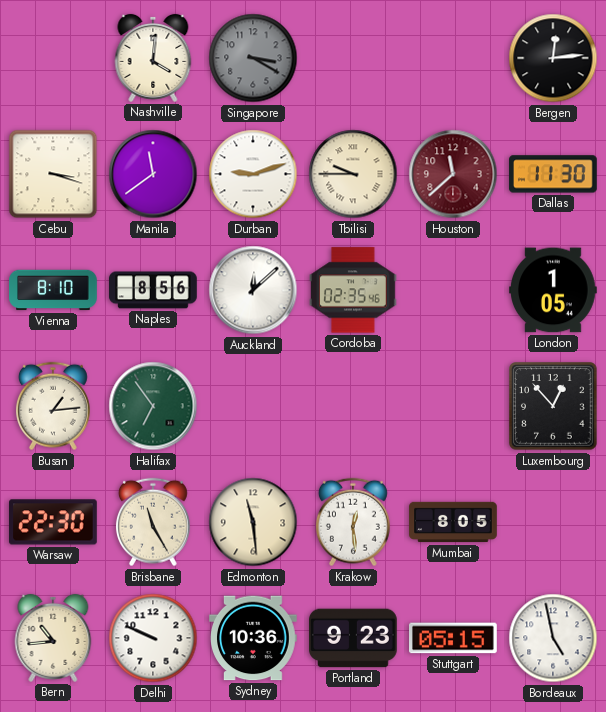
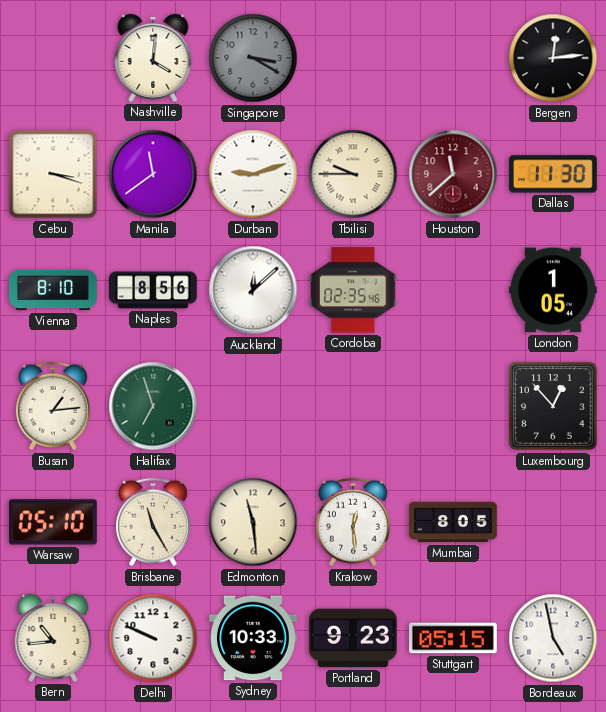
Halifax: 6:54 -> 6:57 (153, 406)
Warsaw: 22:30 -> 05:10 (54, 522)
Sydney: 10:36 -> 10:33 (254, 638)
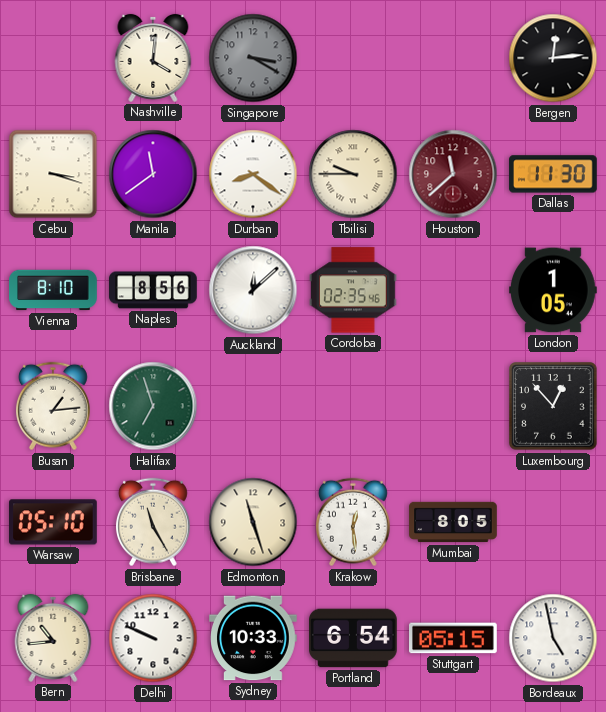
Durban: 9:12 -> 8:21 (253, 174)
Edmonton: 11:29 -> 11:27 (253, 522)
Portland: 9:23 -> 6:54 (354, 638)
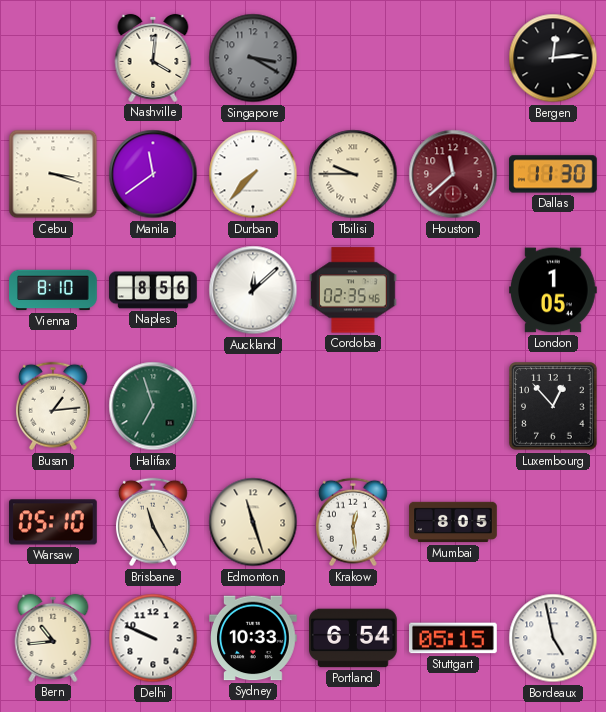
Durban: 8:21 -> 7:37 (253, 174)
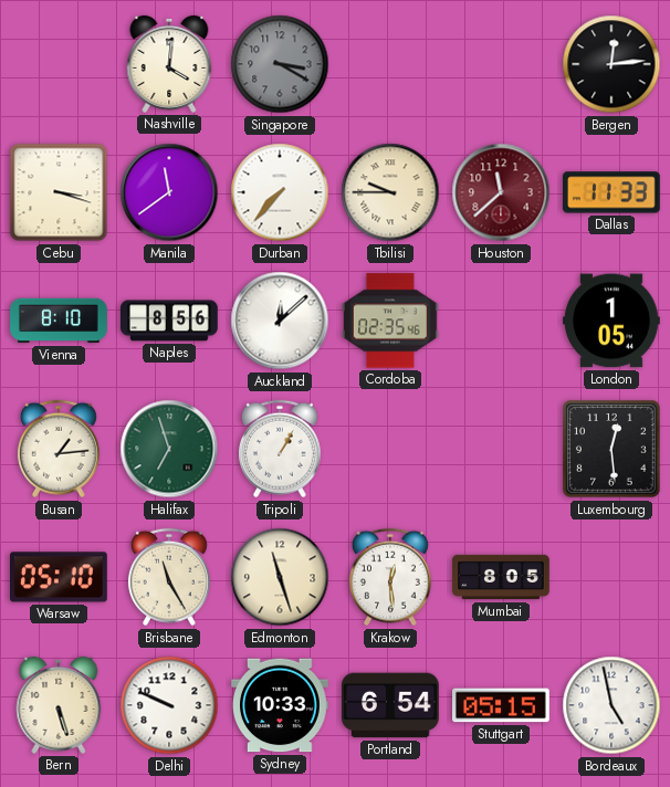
Dallas: 11:30 -> 11:33 (613, 192)
Tripoli: none -> 1:05 (280, 449)
Luxembourg: 12:53 -> 12:29 (611, 449)
Bern: 10:44 -> 5:27 (59, 705)
